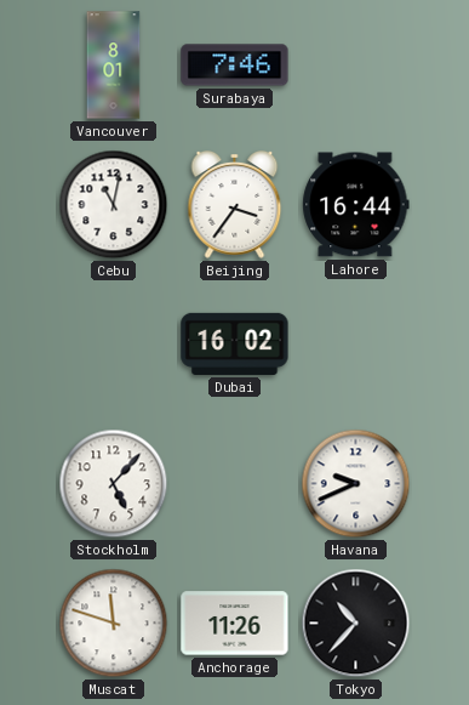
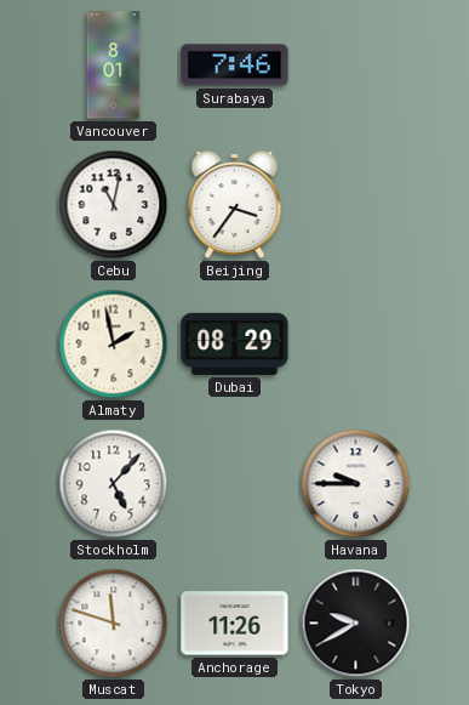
Lahore: 16:44 -> none (356, 205)
Almaty: none -> 1:58 (114, 345)
Dubai: 16:02 -> 08:29 (235, 343)
Havana: 9:41 -> 9:45 (356, 484)
Tokyo: 10:37 -> 9:40 (356, 624)
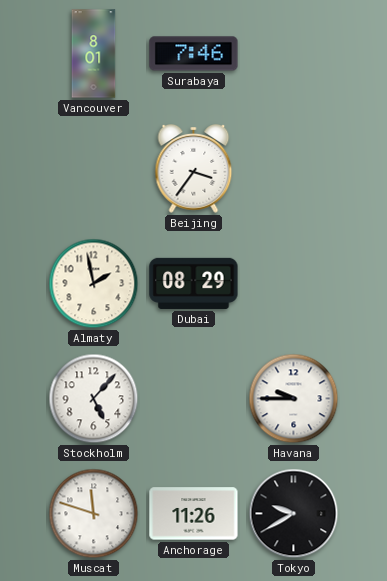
Cebu: 11:02 -> none (114, 205)
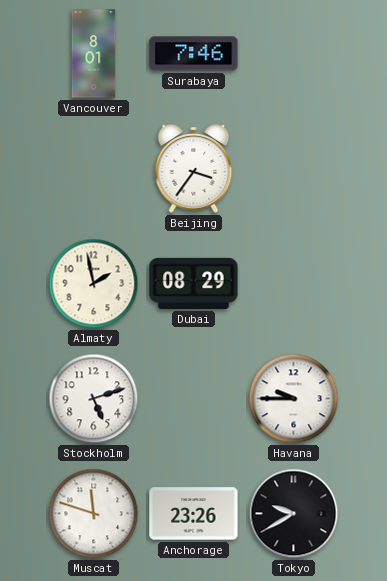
Stockholm: 5:07 -> 5:12 (94, 399)
Anchorage: 11:26 -> 23:26 (194, 514)
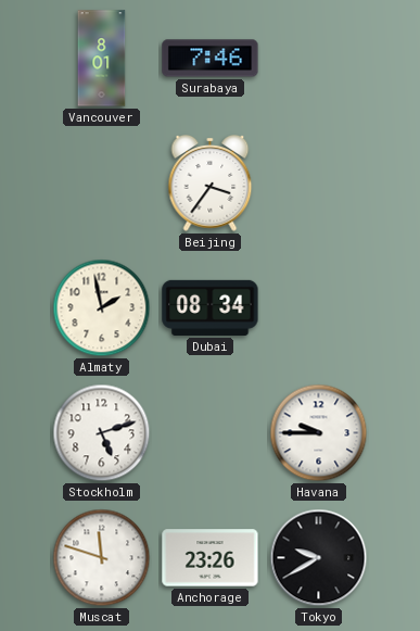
Dubai: 08:29 -> 08:34 (211, 307)
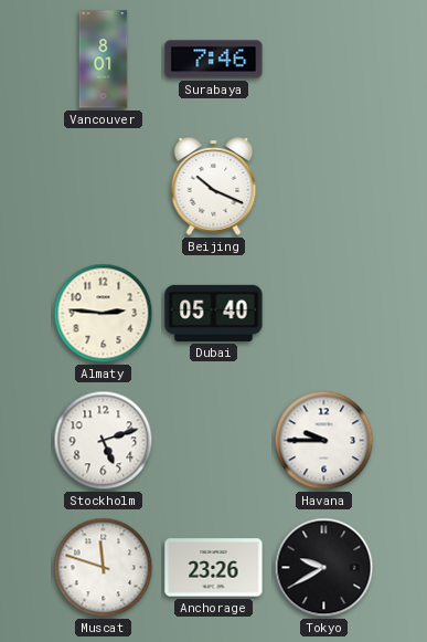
Beijing: 3:36 -> 10:19 (214, 187)
Almaty: 1:58 -> 2:46 (104, 314)
Dubai: 08:34 -> 05:40 (214, 313)
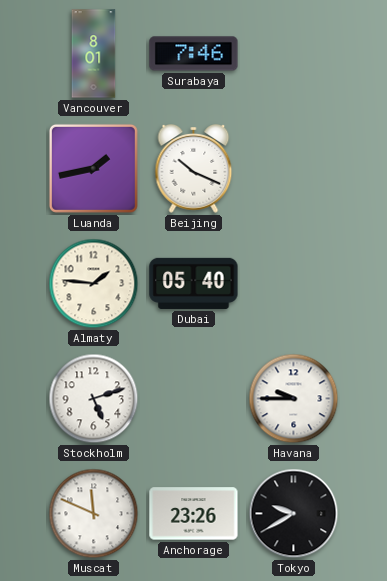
Luanda: none -> 1:43 (93, 168)
Almaty: 2:46 -> 1:46 (94, 284)
Muscat: 11:48 -> 11:49 (94, 514)
